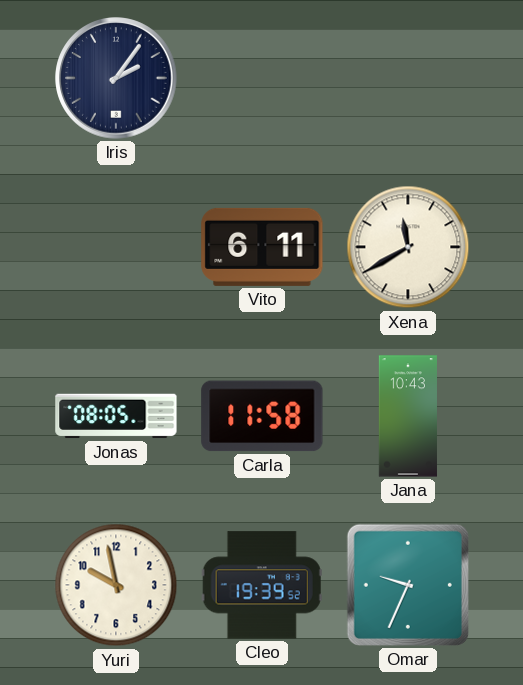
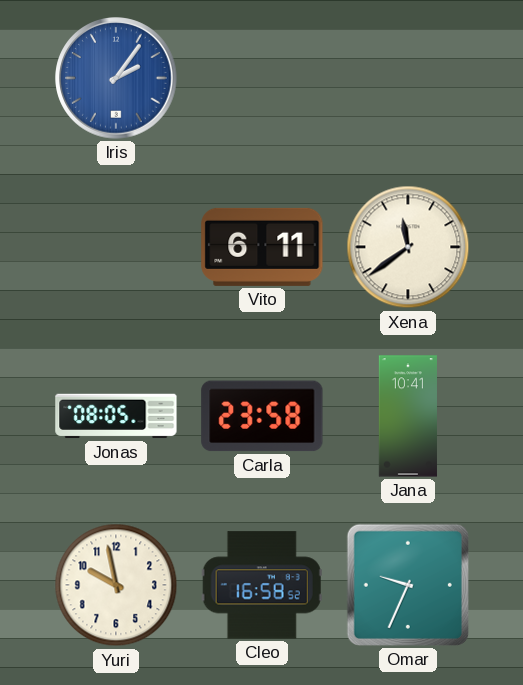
Iris dial: navy -> blue (116, 78)
Xena: 11:40 -> 11:39 (408, 247)
Carla: 11:58 -> 23:58 (262, 416)
Jana: 10:43 -> 10:41 (408, 416)
Cleo: 19:39 -> 16:58 (262, 585)
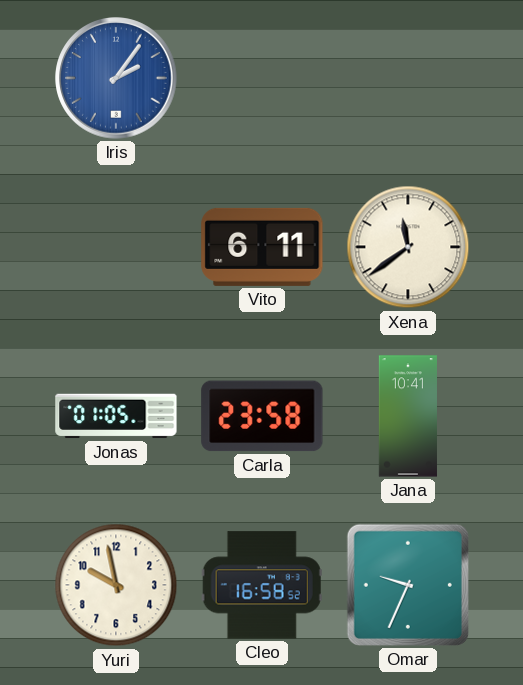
Jonas: 08:05 -> 01:05 (116, 416)
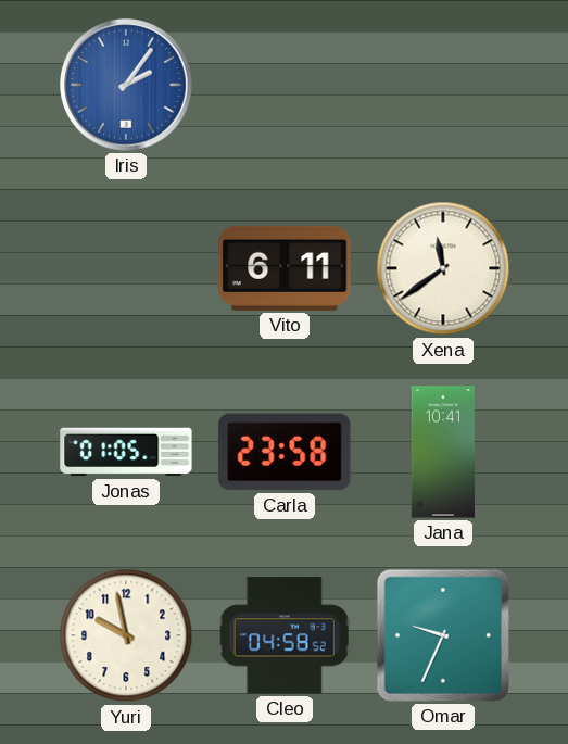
Cleo: 16:58 -> 04:58 (285, 635)
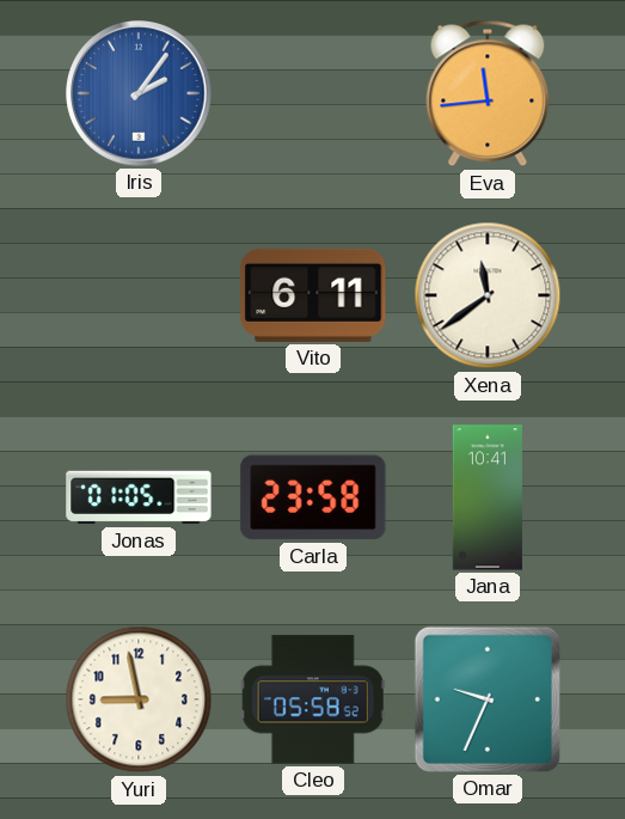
Eva: none -> 11:44 (488, 93)
Yuri: 9:58 -> 8:58 (139, 699)
Cleo: 04:58 -> 05:58 (313, 699)
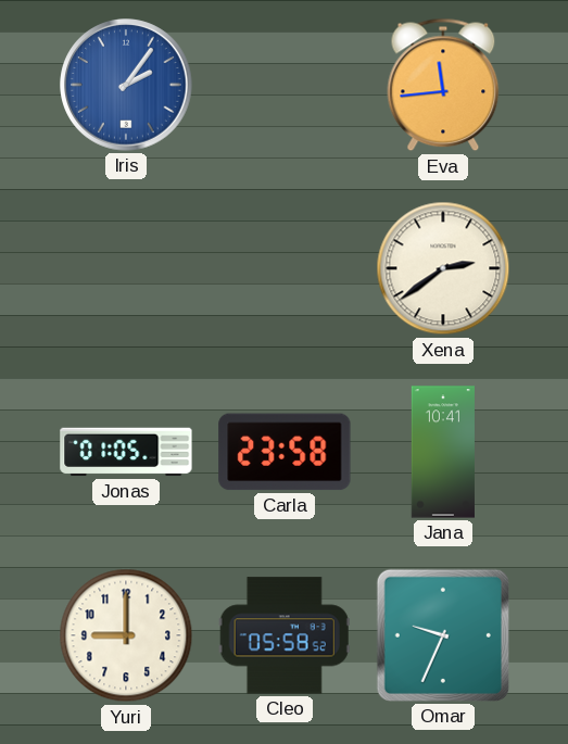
Vito: 6:11 -> none (313, 295)
Xena: 11:39 -> 2:39 (443, 268)
Yuri: 8:58 -> 9:00 (126, 635)
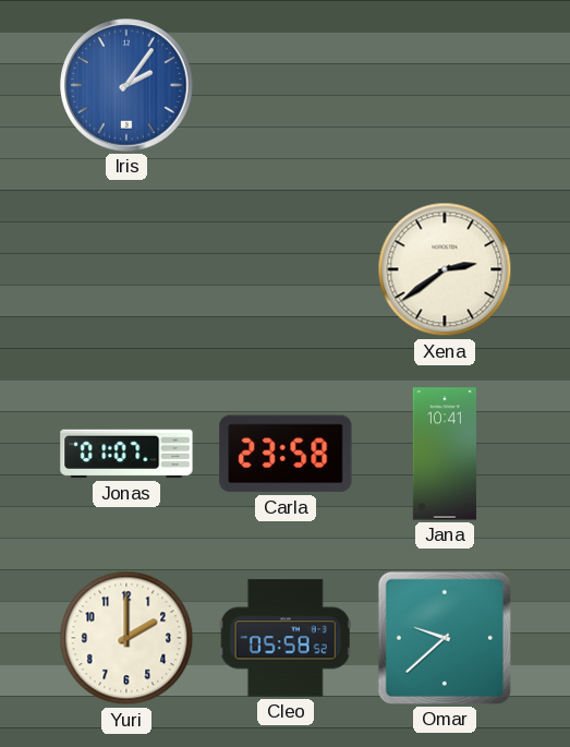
Eva: 11:44 -> none (443, 85)
Jonas: 01:05 -> 01:07 (126, 454)
Yuri: 9:00 -> 2:00 (126, 638)
Omar: 9:34 -> 9:38 (445, 638)
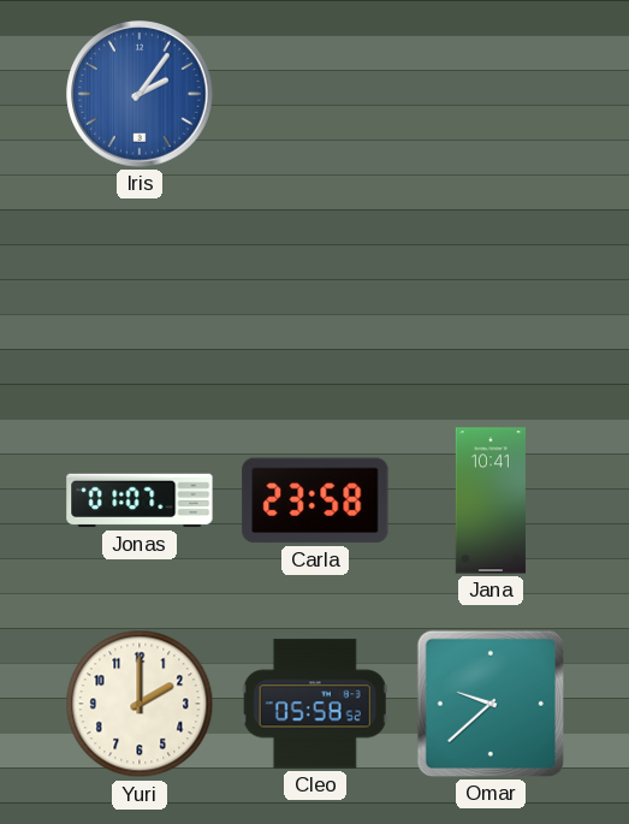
Xena: 2:39 -> none (445, 269)
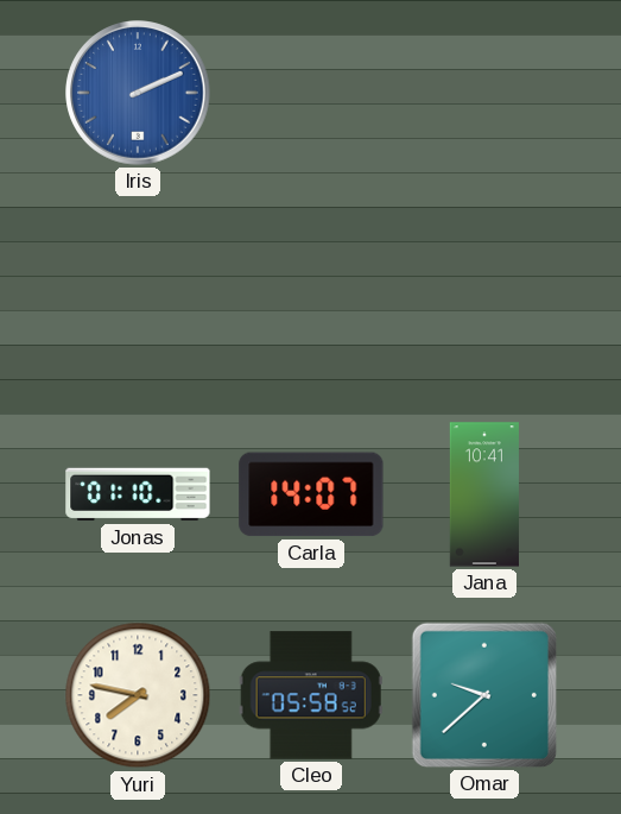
Iris: 2:06 -> 2:11 (138, 93)
Jonas: 01:07 -> 01:10 (138, 494)
Carla: 23:58 -> 14:07 (311, 494)
Yuri: 2:00 -> 7:47 (138, 695)
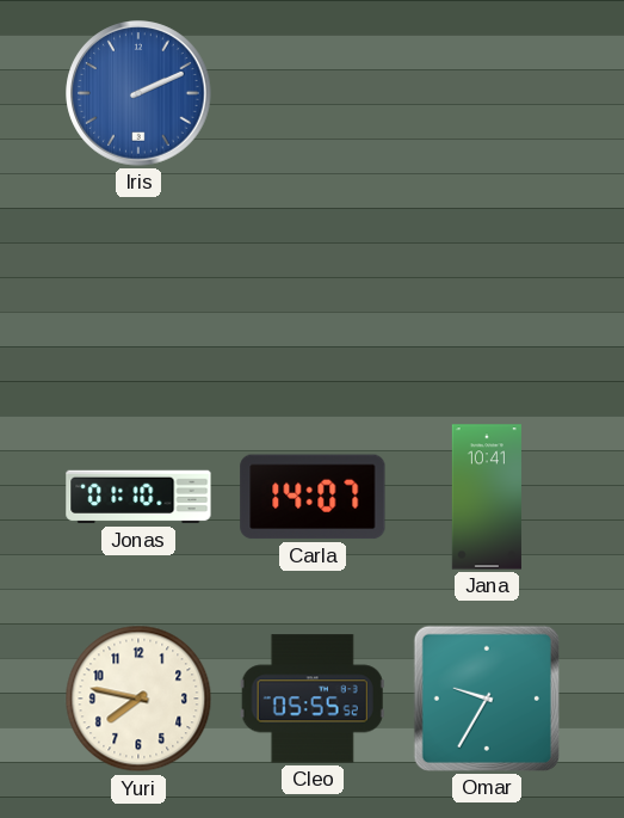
Cleo: 05:58 -> 05:55 (313, 699)
Omar: 9:38 -> 9:35 (487, 699)
